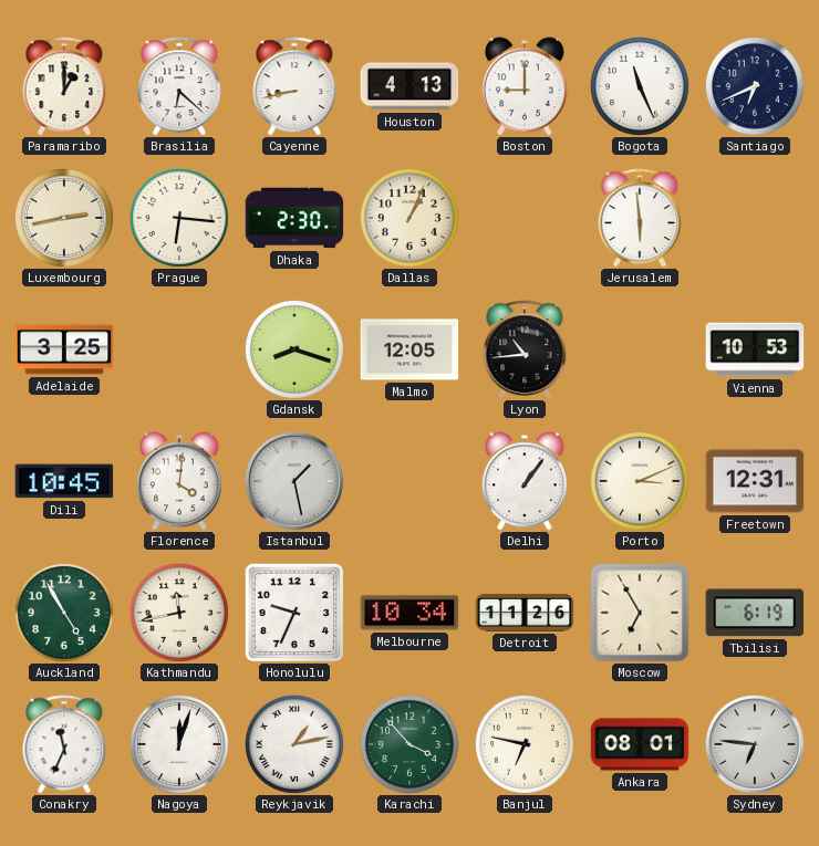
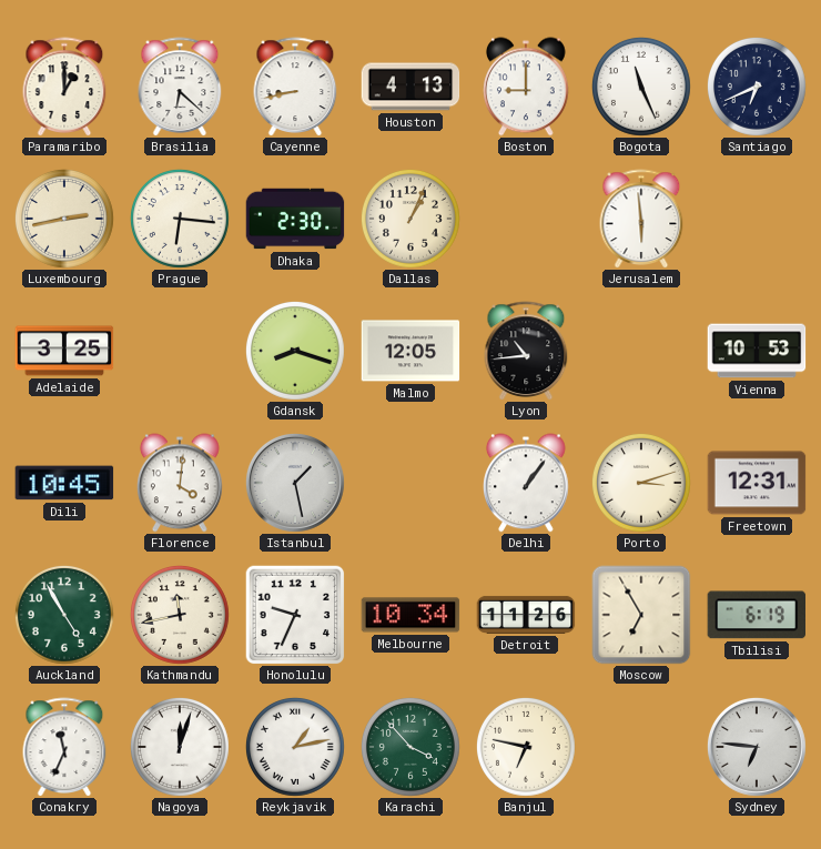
Porto: 3:11 -> 3:12 (641, 483)
Ankara: 08:01 -> none (640, 744)
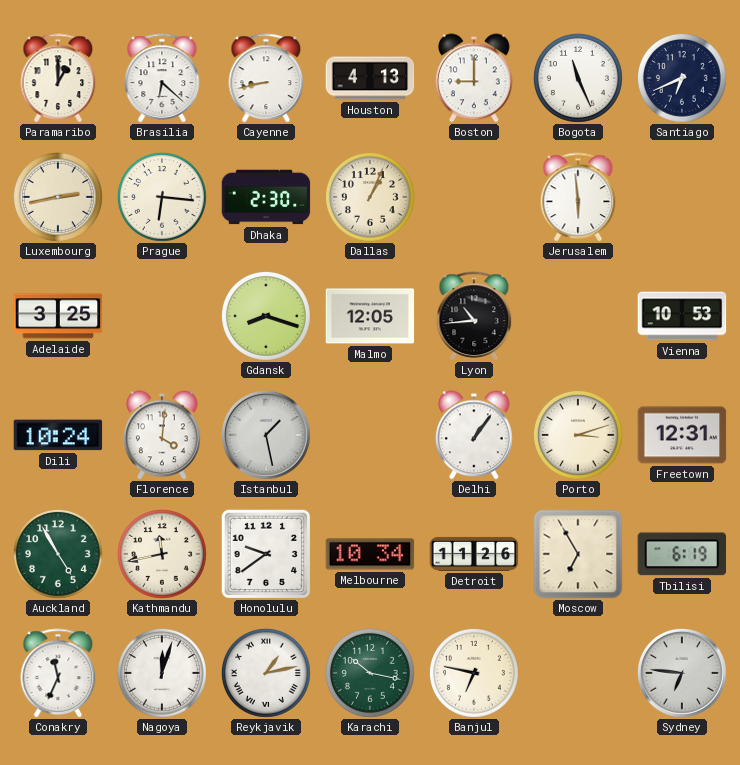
Dili: 10:45 -> 10:24 (58, 435)
Honolulu: 9:34 -> 9:39 (266, 554)
Karachi: 3:53 -> 10:17 (370, 673)
